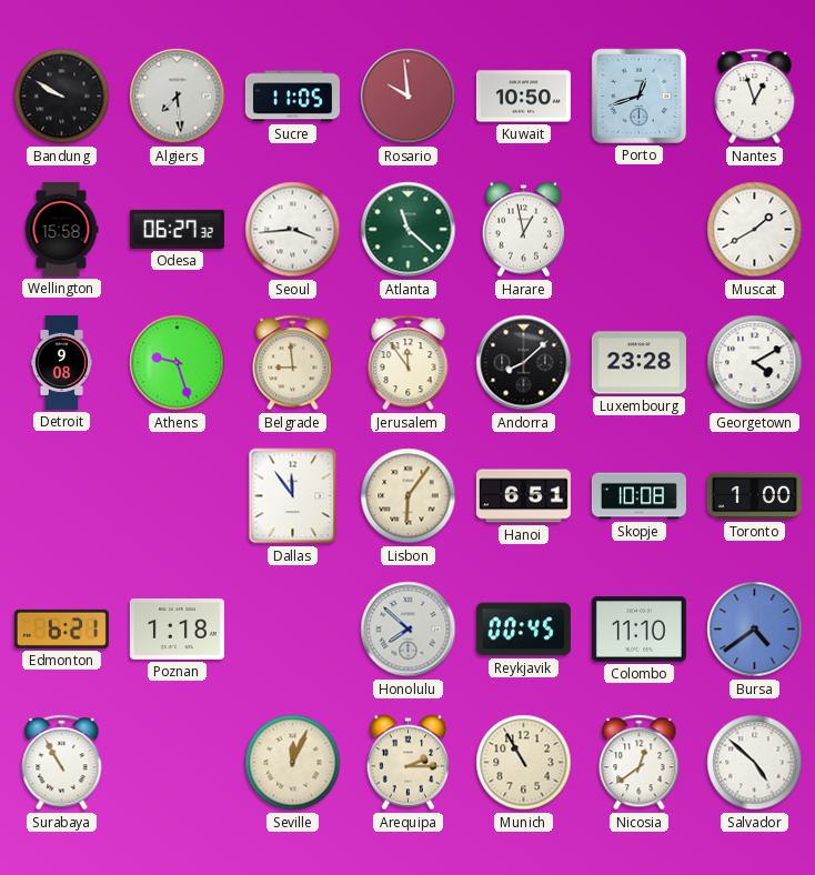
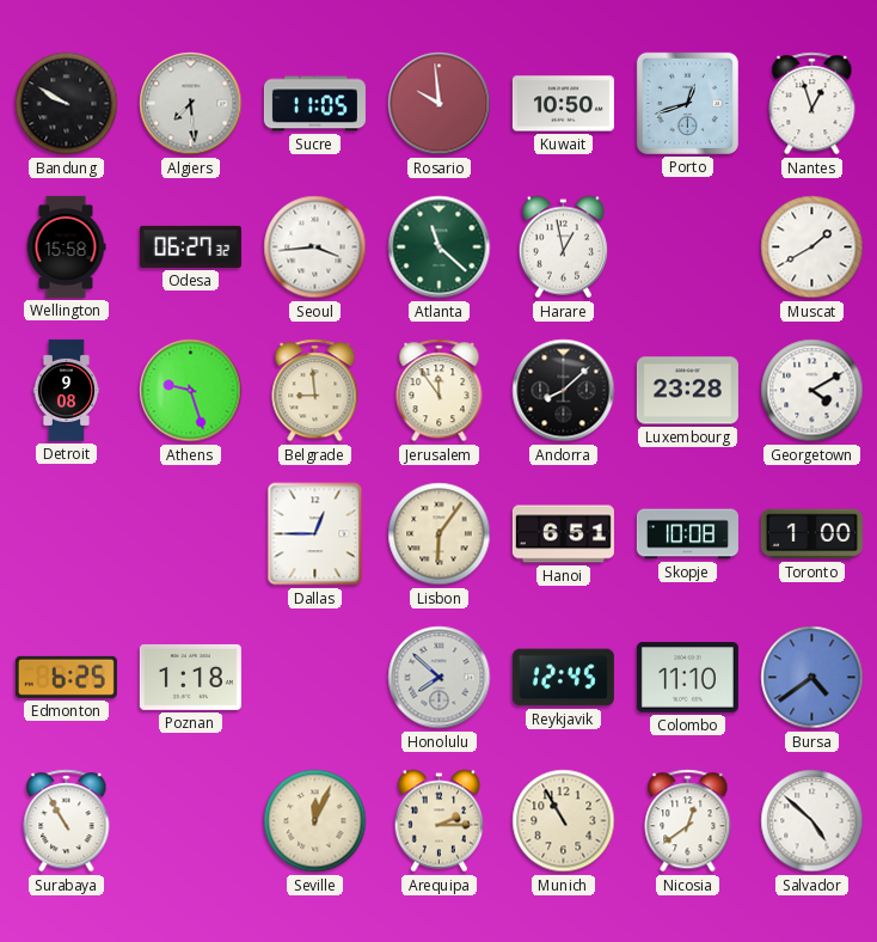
Dallas: 11:54 -> 12:45 (315, 534)
Edmonton: 6:21 -> 6:25 (66, 677)
Reykjavik: 00:45 -> 12:45 (563, 678)
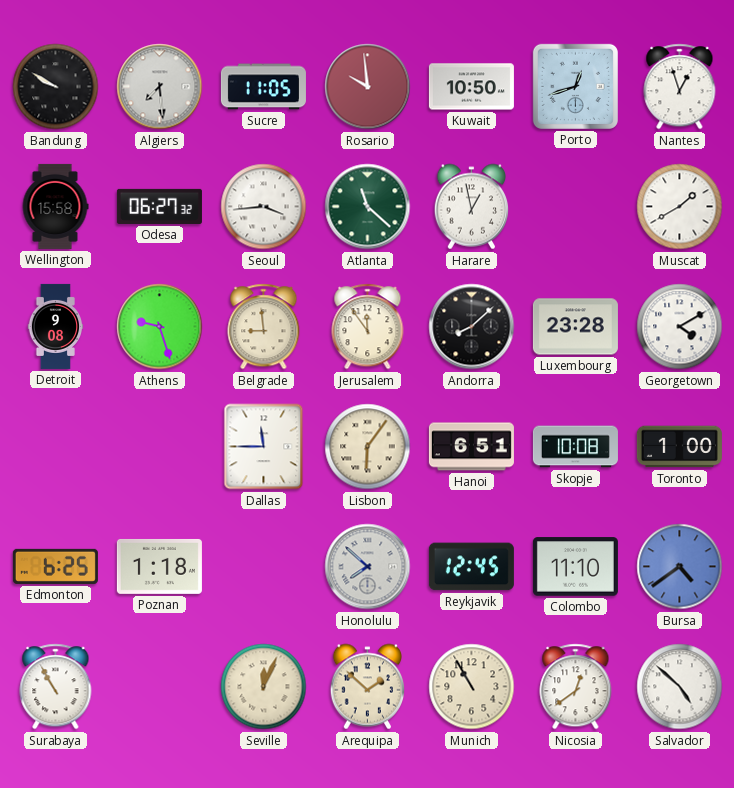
Dallas: 12:45 -> 11:45 (264, 447)
Arequipa: 2:15 -> 1:52 (367, 687)
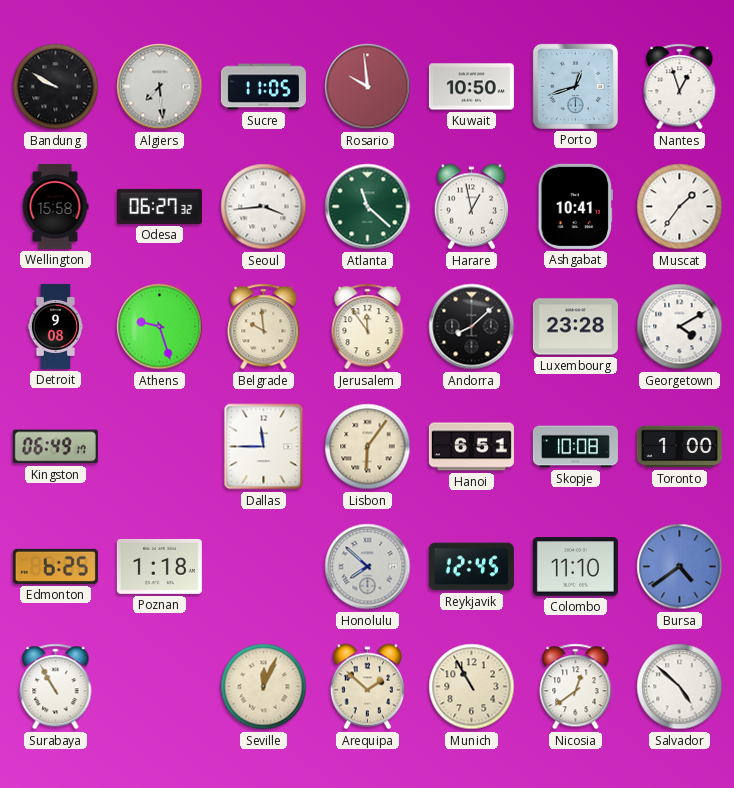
Ashgabat: none -> 10:41 (575, 206)
Muscat: 1:40 -> 1:36 (680, 207)
Belgrade: 8:59 -> 9:59 (264, 327)
Kingston: none -> 06:49 (55, 447)
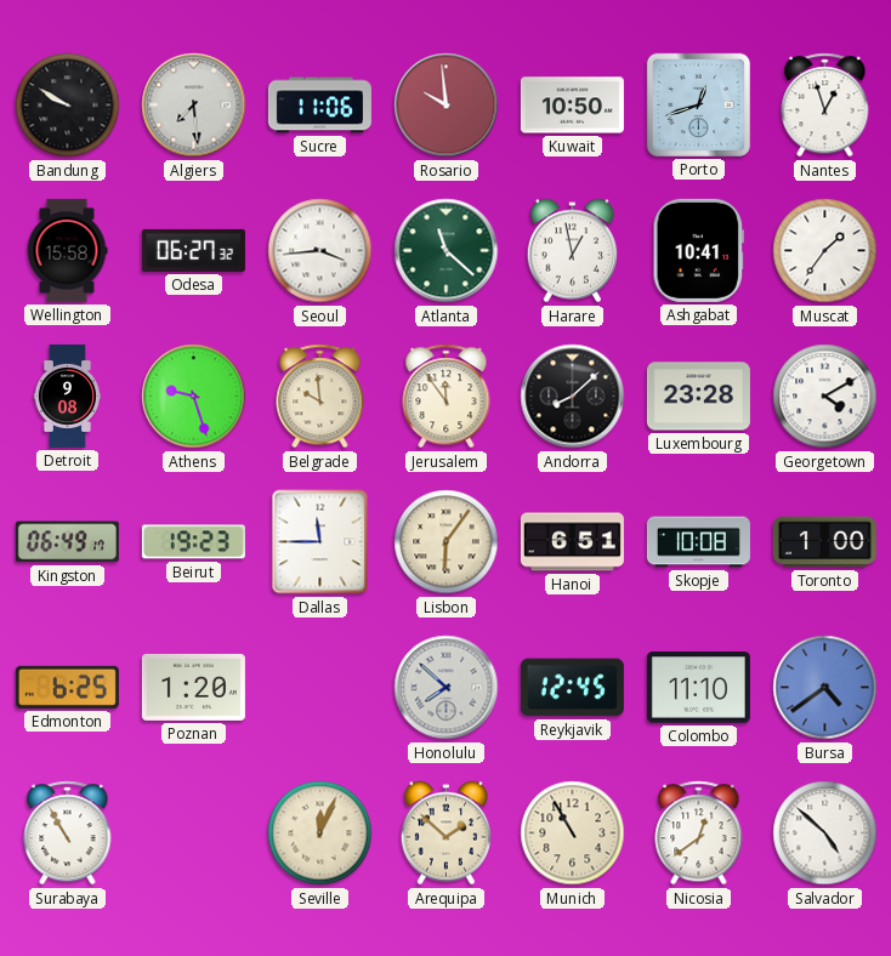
Sucre: 11:05 -> 11:06 (319, 106)
Beirut: none -> 19:23 (193, 542)
Poznan: 1:18 -> 1:20 (193, 687)
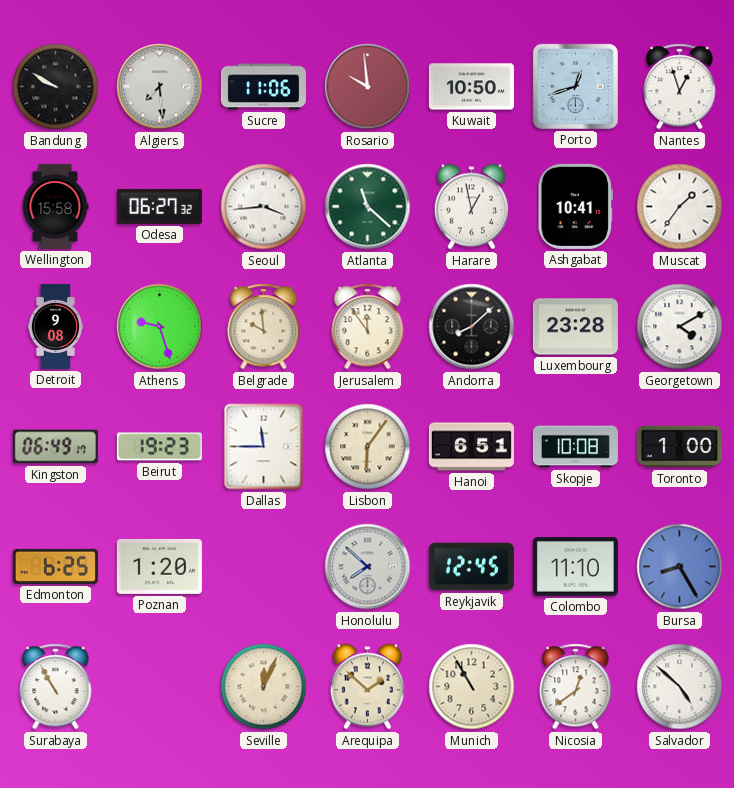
Bursa: 4:39 -> 8:25 (680, 567)
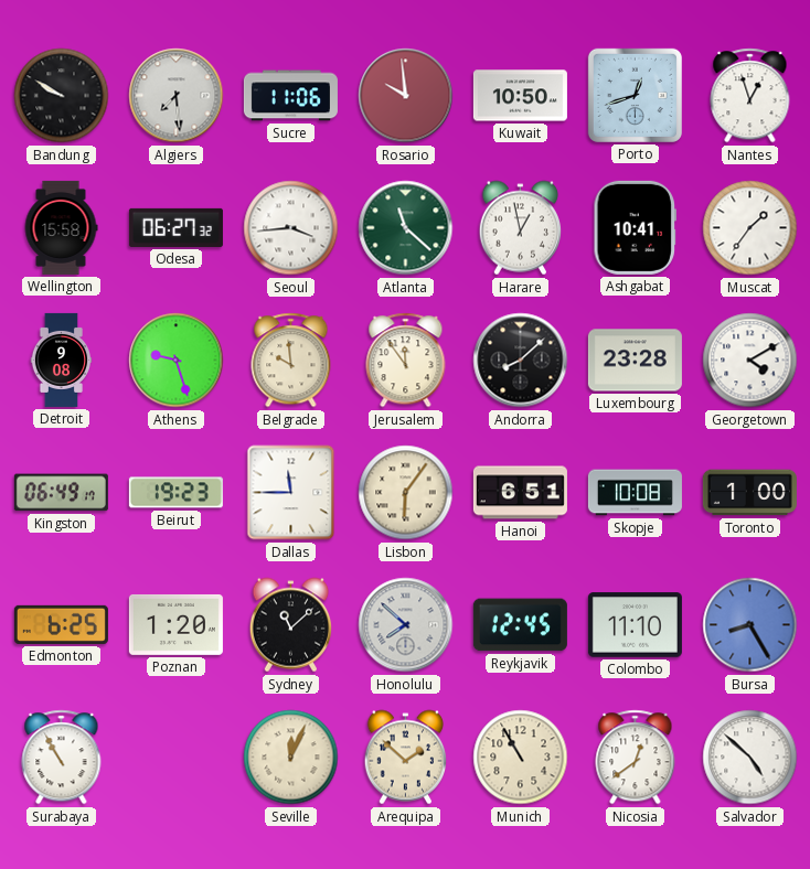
Sydney: none -> 11:08 (290, 625)
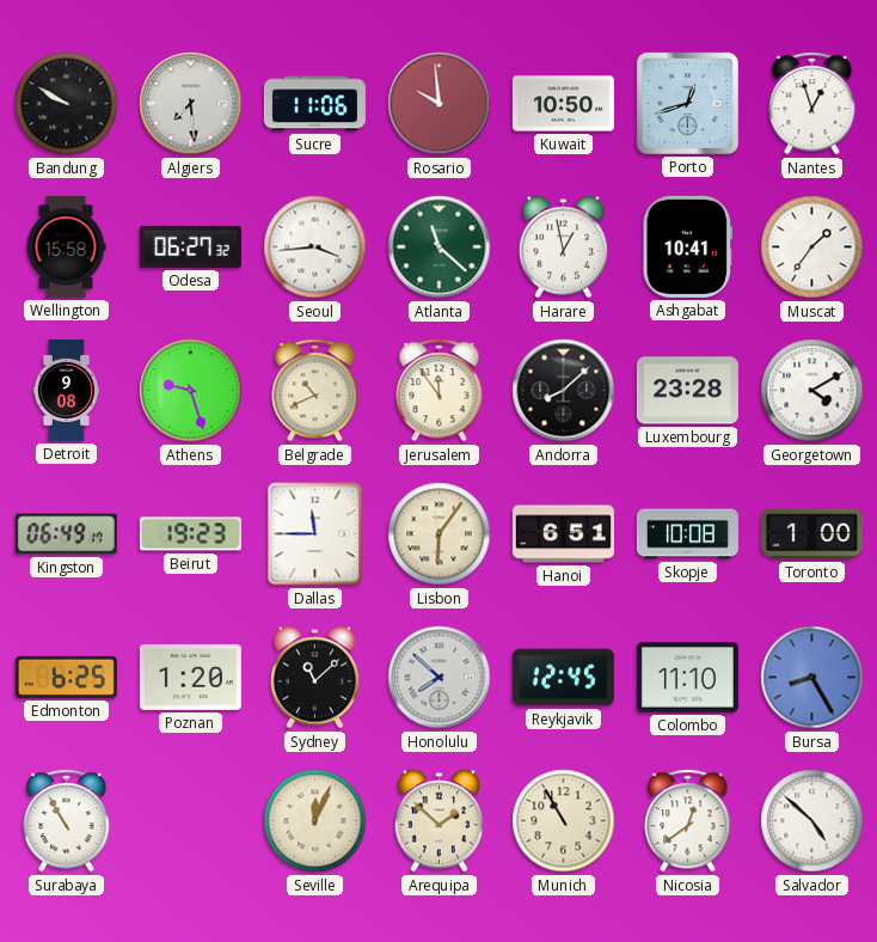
Belgrade: 9:59 -> 10:41 (315, 391)
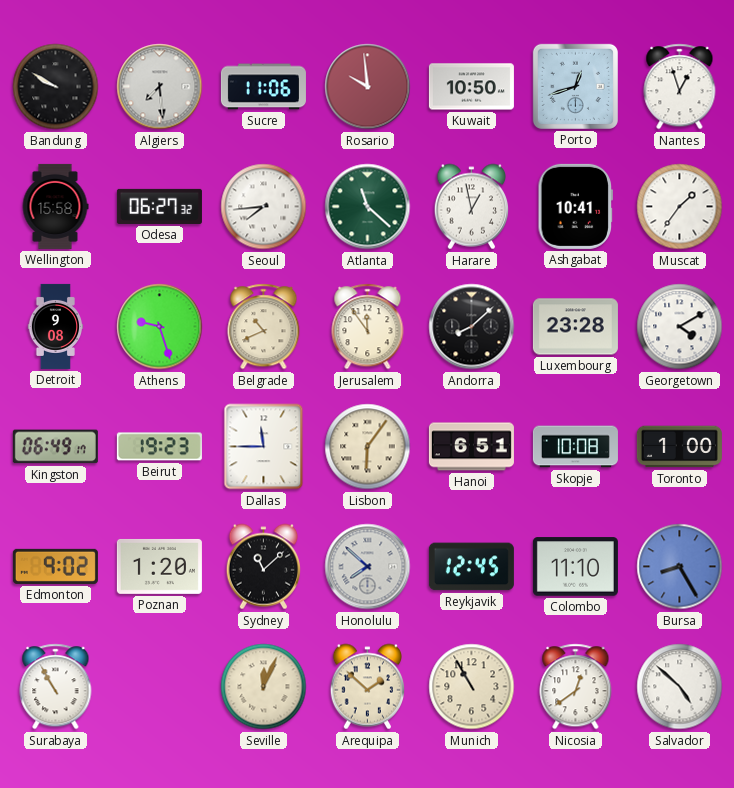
Seoul: 3:44 -> 7:44 (264, 207)
Edmonton: 6:25 -> 9:02 (55, 566)
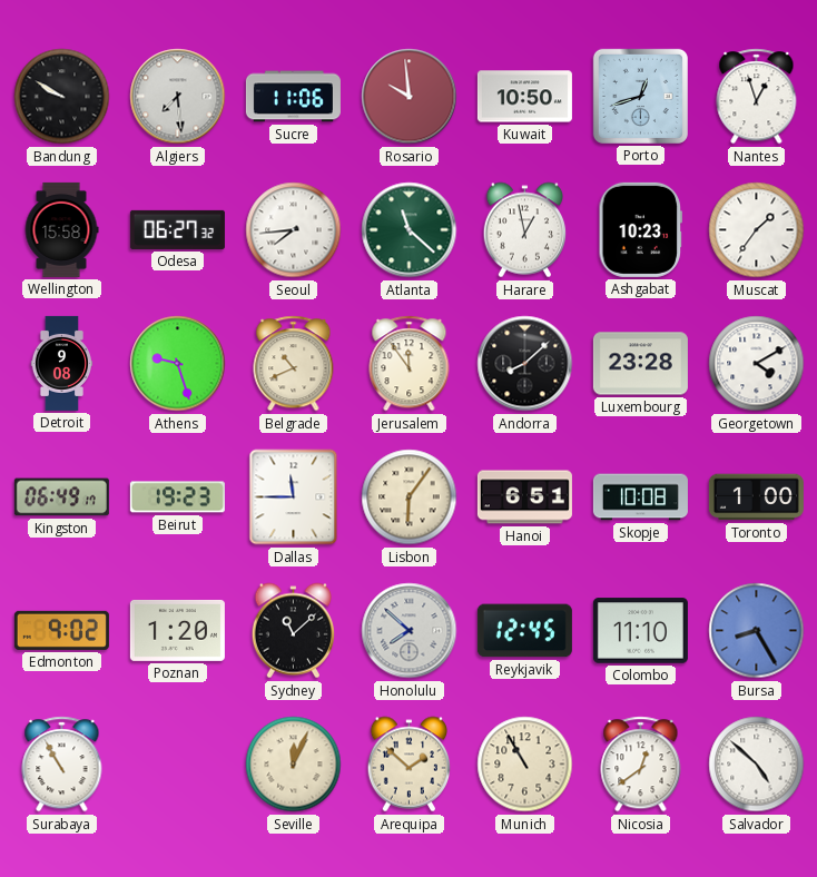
Ashgabat: 10:41 -> 10:23 (640, 229)
